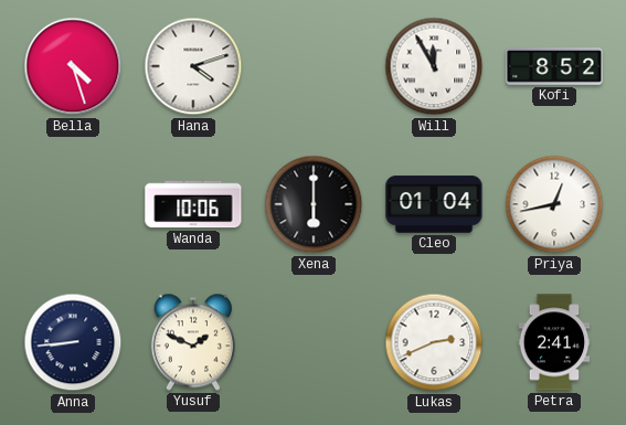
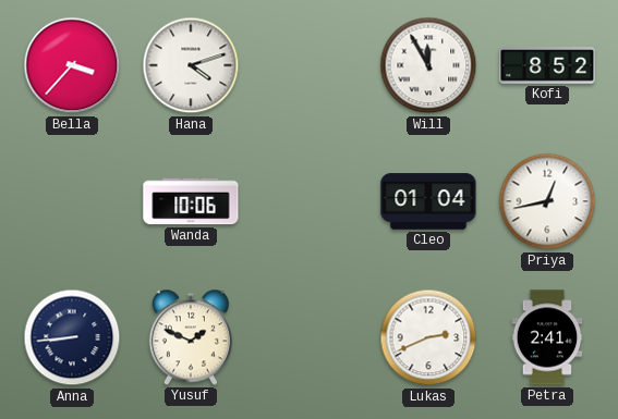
Bella: 4:27 -> 3:37 (72, 65)
Xena: 6:00 -> none (314, 204)
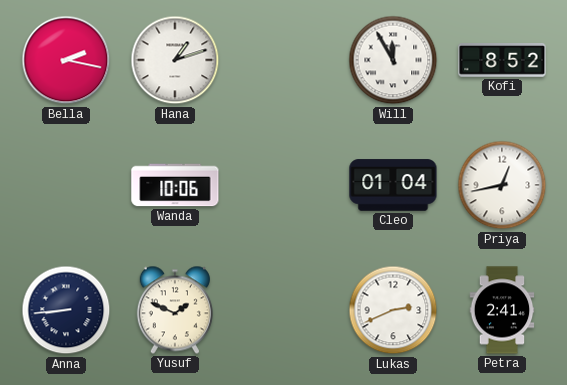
Bella: 3:37 -> 2:17 (66, 60)
Hana: 4:12 -> 1:12 (175, 60)
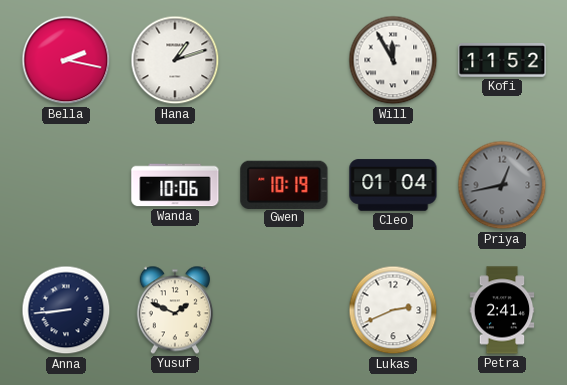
Kofi: 8:52 -> 11:52 (502, 61)
Gwen: none -> 10:19 (284, 184)
Priya dial: white -> grey (502, 185)
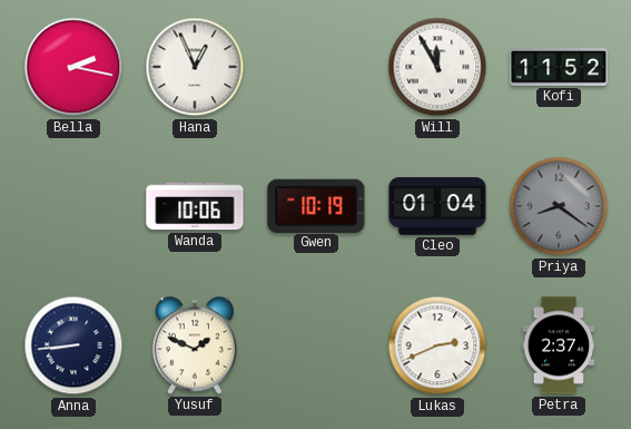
Hana: 1:12 -> 12:56 (195, 67)
Priya: 12:43 -> 8:21 (559, 206)
Petra: 2:41 -> 2:37 (559, 345)
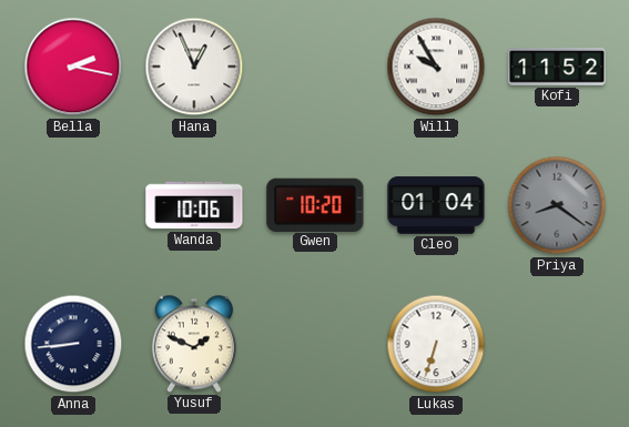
Will: 11:55 -> 9:55 (436, 67)
Gwen: 10:19 -> 10:20 (315, 204)
Lukas: 2:41 -> 6:33 (436, 344)
Petra: 2:37 -> none (559, 345)
